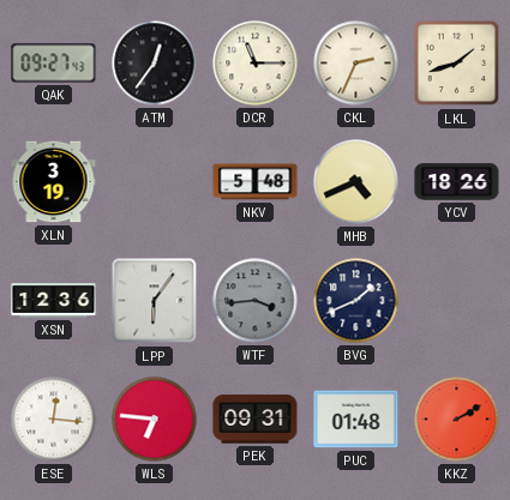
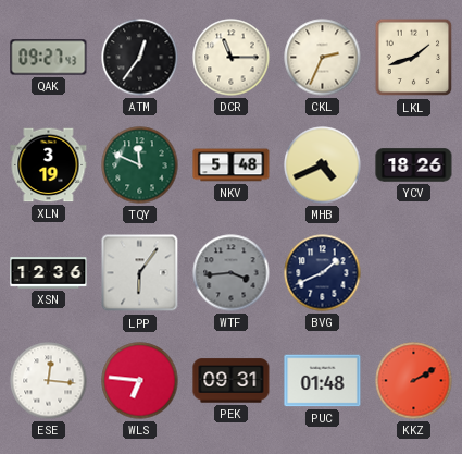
TQY: none -> 11:49 (140, 165)
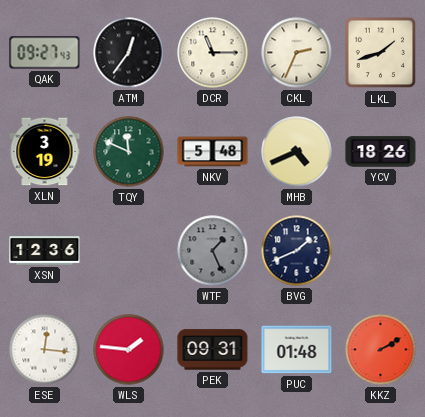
LPP: 6:06 -> none (140, 273)
WTF: 3:44 -> 1:26 (213, 251)
WLS: 6:46 -> 1:46 (129, 350)
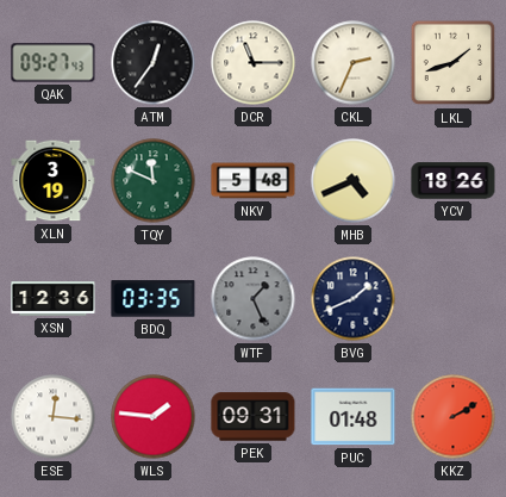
BDQ: none -> 03:35 (154, 299)
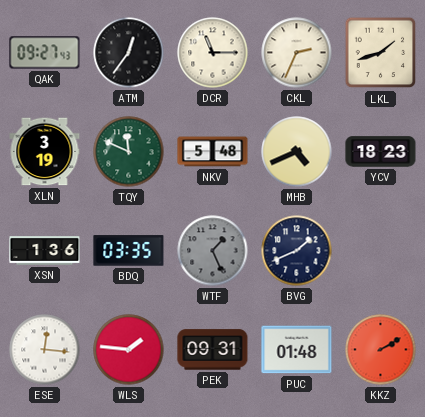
YCV: 18:26 -> 18:23 (381, 152)
XSN: 12:36 -> 1:36 (45, 251)
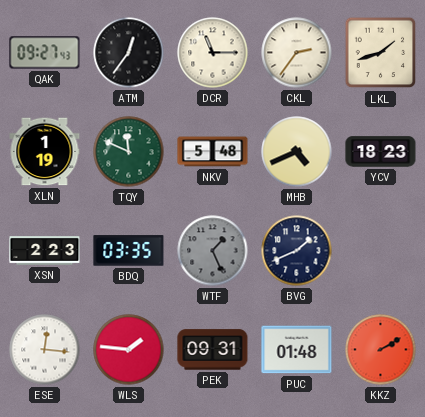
CKL: 2:34 -> 2:36 (297, 53)
XLN: 3:19 -> 1:19 (45, 152)
XSN: 1:36 -> 2:23 (45, 251)
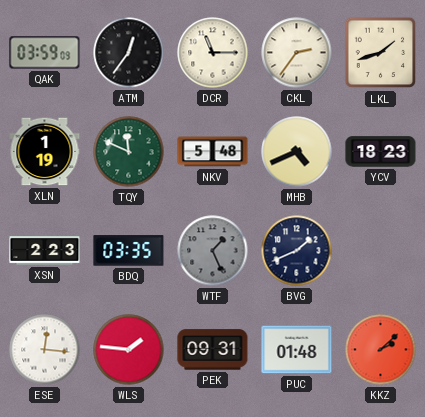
QAK: 09:27 -> 03:59 (45, 53)
KKZ: 2:10 -> 2:08 (381, 350)
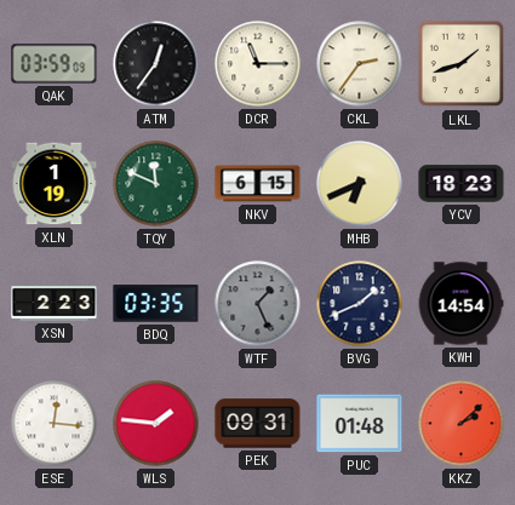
NKV: 5:48 -> 6:15 (258, 184)
MHB: 4:41 -> 6:41 (360, 184)
KWH: none -> 14:54 (460, 304)
